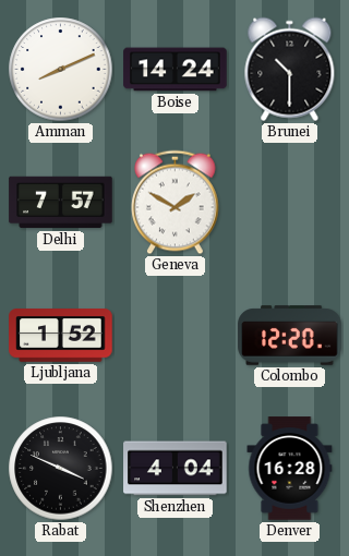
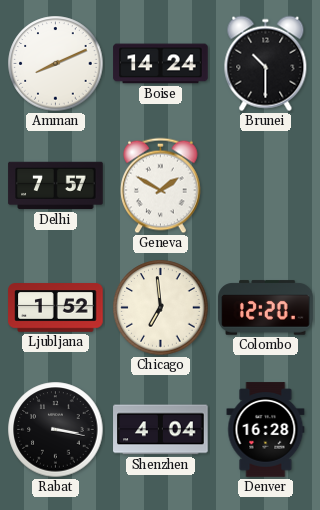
Chicago: none -> 6:59 (161, 308)
Rabat: 3:49 -> 3:17 (56, 430)
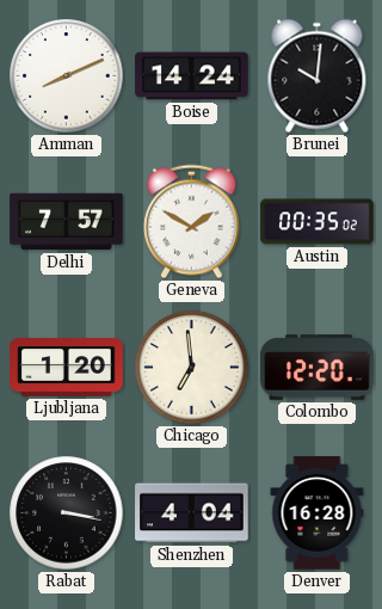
Brunei: 10:30 -> 10:01 (318, 76)
Austin: none -> 00:35 (318, 222)
Ljubljana: 1:52 -> 1:20 (67, 368)
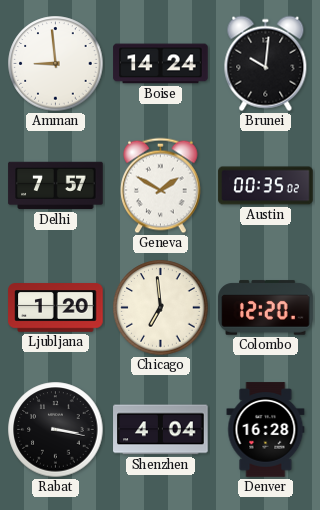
Amman: 8:11 -> 8:59 (56, 64)
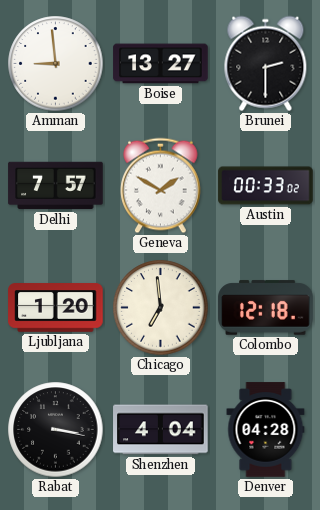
Boise: 14:24 -> 13:27 (161, 64)
Brunei: 10:01 -> 2:30 (266, 64)
Austin: 00:35 -> 00:33 (266, 186)
Colombo: 12:20 -> 12:18 (266, 308)
Denver: 16:28 -> 04:28 (266, 430)
